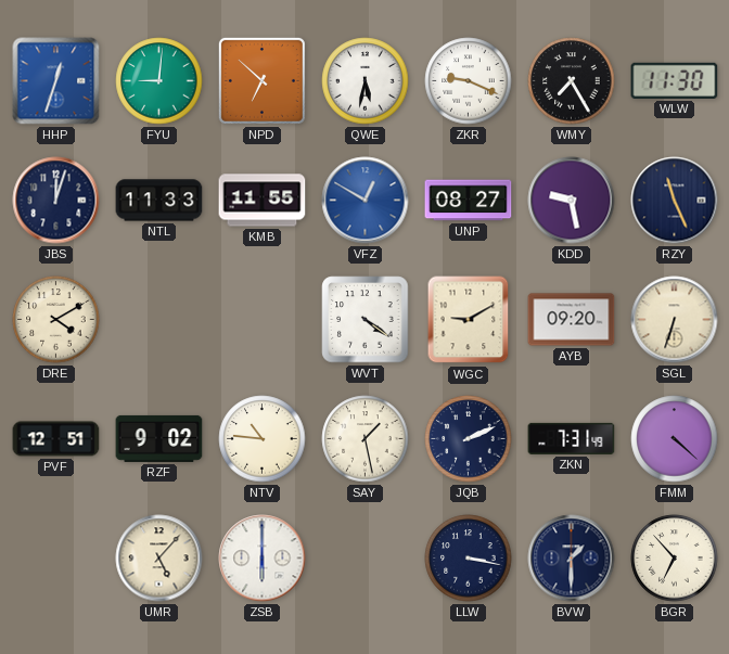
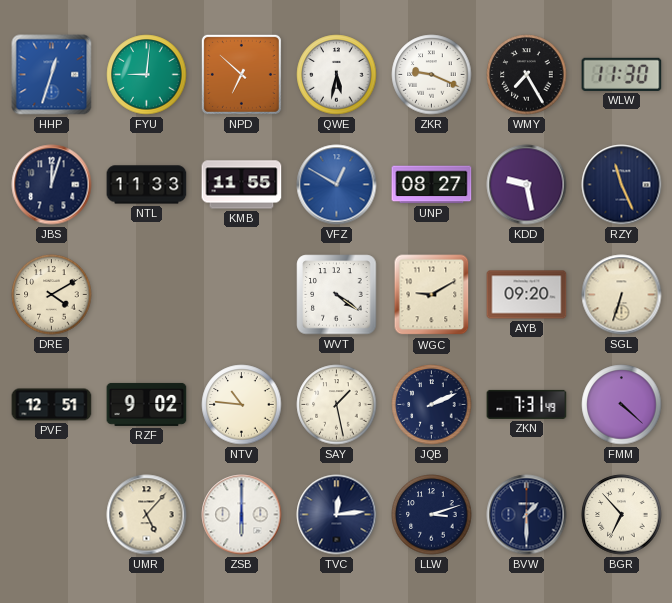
TVC: none -> 12:14 (337, 515)
LLW: 3:17 -> 3:12 (432, 515)
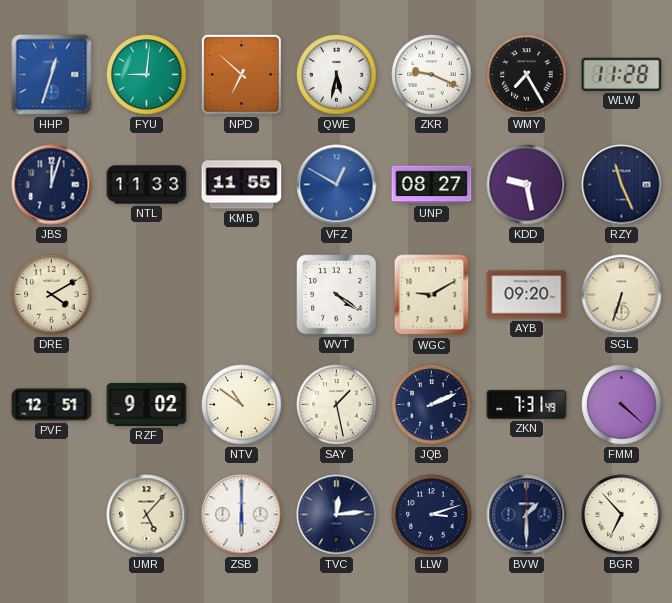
WLW: 11:30 -> 11:28 (622, 74)
NTV: 10:46 -> 10:51 (242, 405)
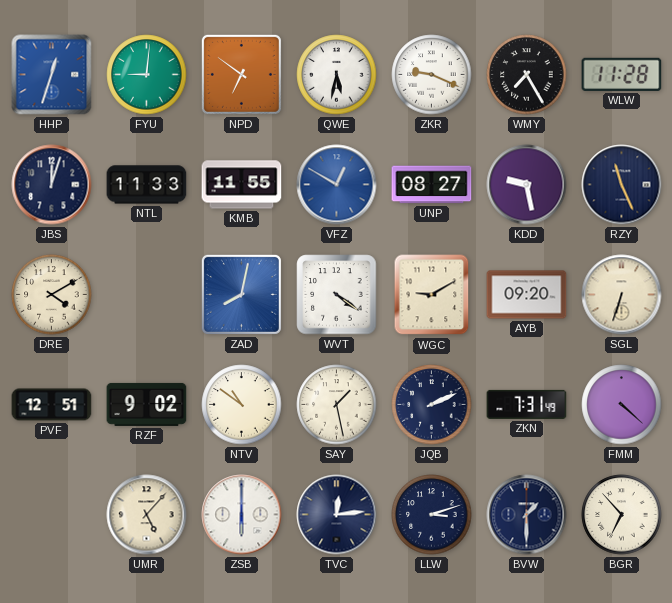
NPD: 6:52 -> 6:51 (241, 74)
ZAD: none -> 8:02 (241, 294)
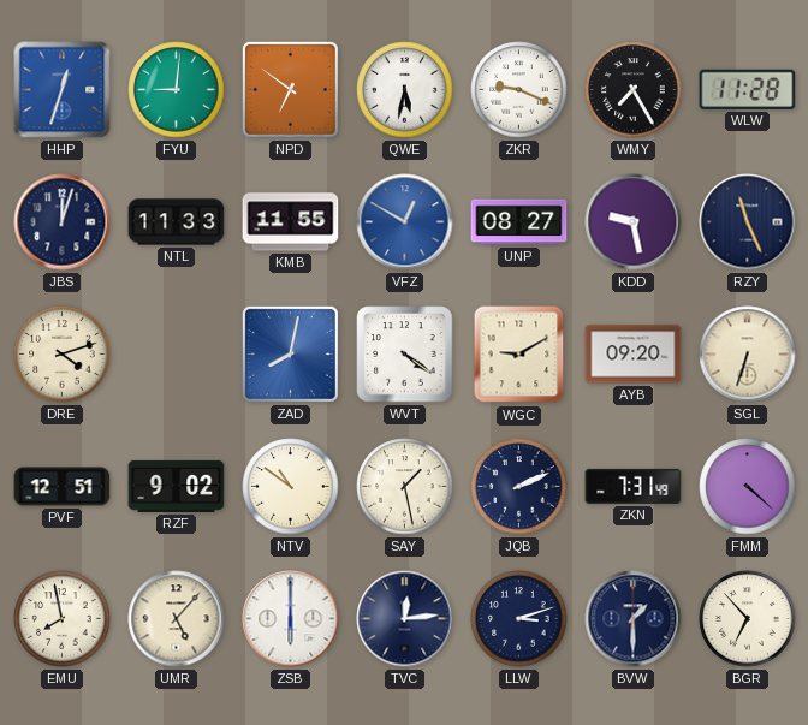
DRE: 4:10 -> 4:12 (63, 355)
EMU: none -> 7:58 (63, 619)
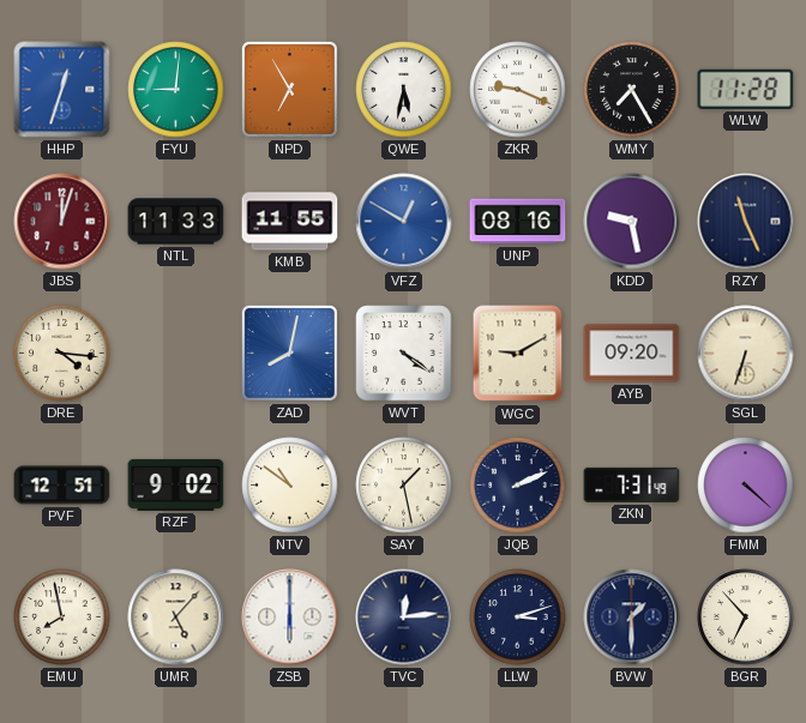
NPD: 6:51 -> 6:55 (289, 89)
JBS dial: navy -> burgundy (62, 222)
UNP: 08:27 -> 08:16 (518, 222)
DRE: 4:12 -> 4:16 (62, 354)
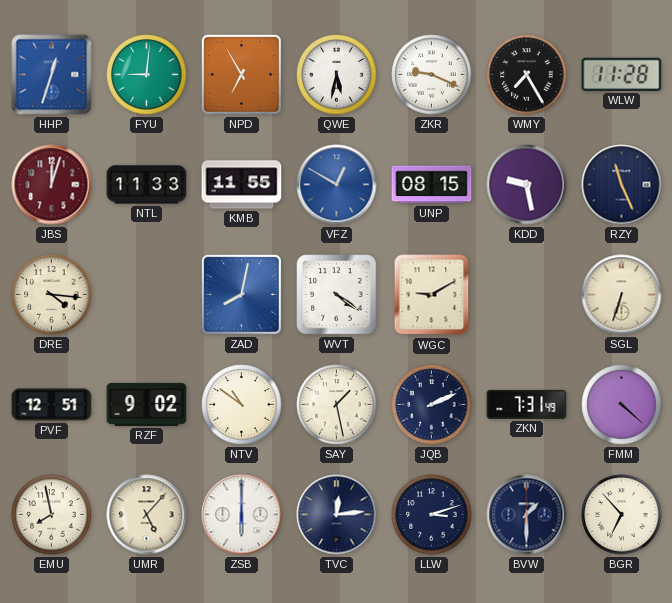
UNP: 08:16 -> 08:15 (432, 185)
AYB: 09:20 -> none (632, 354)
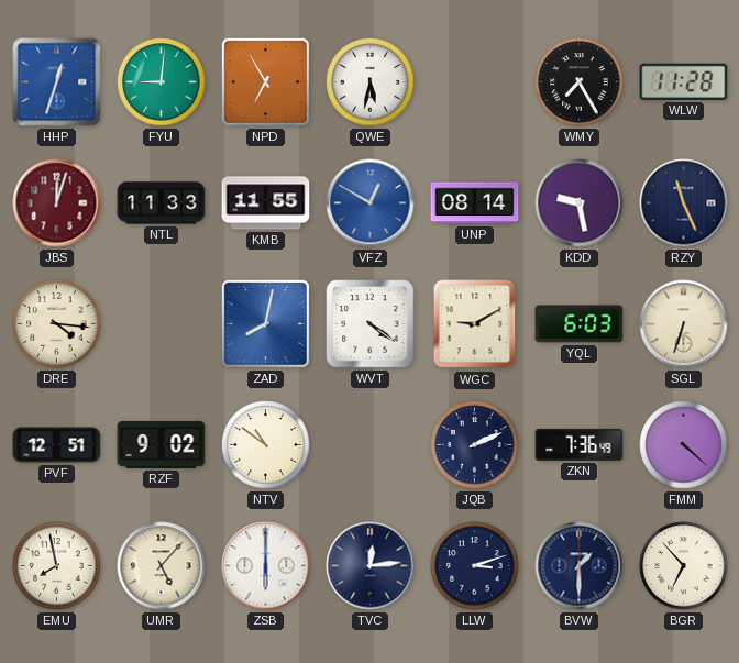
ZKR: 9:19 -> none (432, 75)
UNP: 08:15 -> 08:14 (475, 203)
YQL: none -> 6:03 (580, 324)
SAY: 1:28 -> none (337, 405)
ZKN: 7:31 -> 7:36 (580, 444)
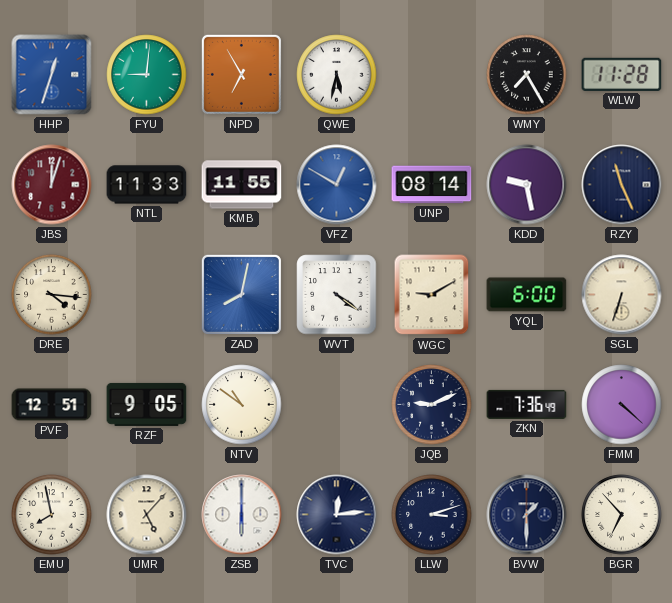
YQL: 6:03 -> 6:00 (527, 295)
RZF: 9:02 -> 9:05 (147, 404)
JQB: 2:11 -> 9:11 (432, 405)
